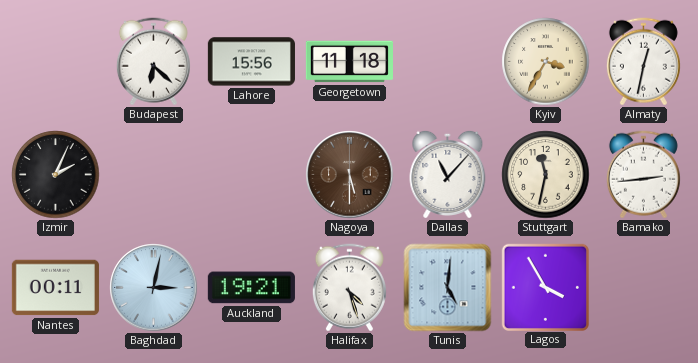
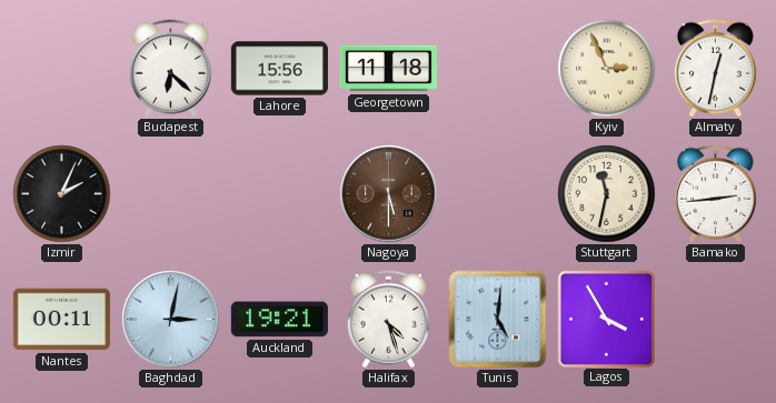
Kyiv: 3:35 -> 2:56 (607, 69)
Dallas: 11:07 -> none (448, 174)
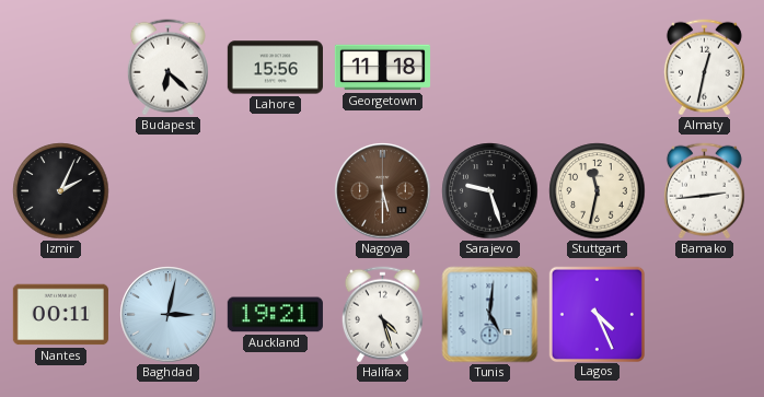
Kyiv: 2:56 -> none (607, 69)
Sarajevo: none -> 9:27 (490, 191)
Lagos: 3:55 -> 4:26 (597, 314)
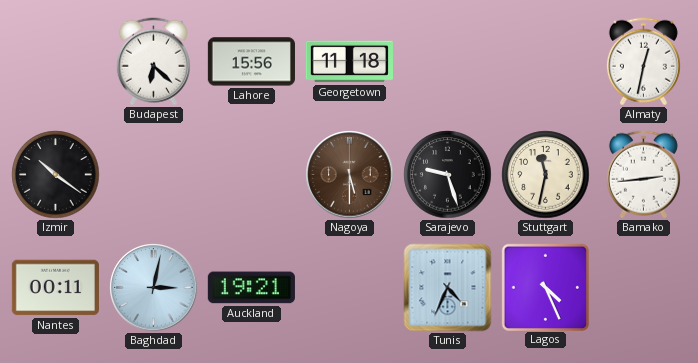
Izmir: 2:04 -> 10:21 (56, 175)
Halifax: 4:27 -> none (382, 315)
Tunis: 5:01 -> 4:34 (448, 288)
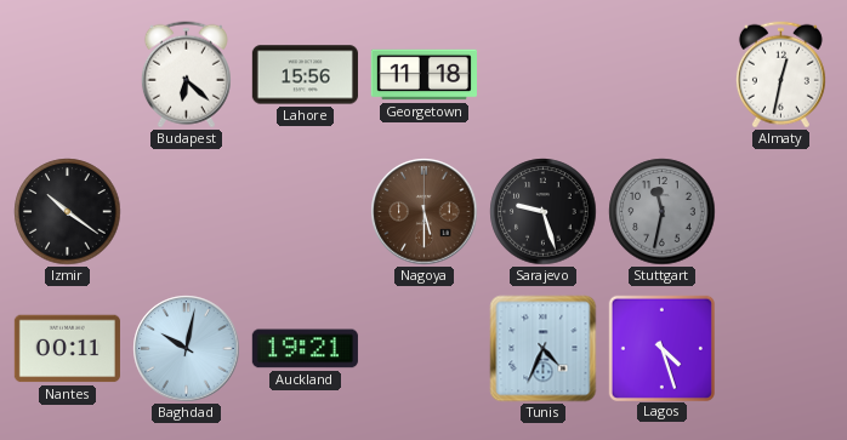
Stuttgart dial: cream -> grey (663, 212)
Bamako: 2:44 -> none (643, 175)
Baghdad: 3:02 -> 10:02 (187, 349)
Lagos: 4:26 -> 4:27 (661, 348)
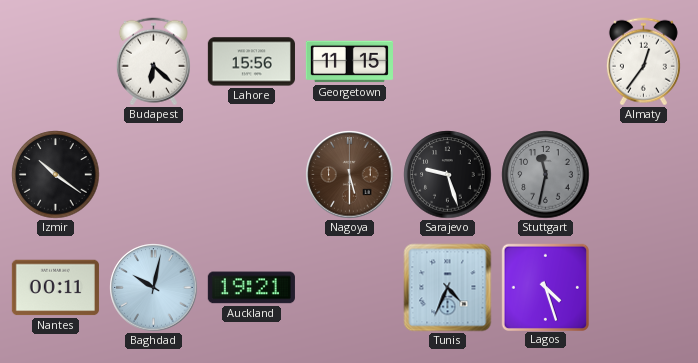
Georgetown: 11:18 -> 11:15 (349, 62)
Almaty: 12:32 -> 12:36 (643, 62)
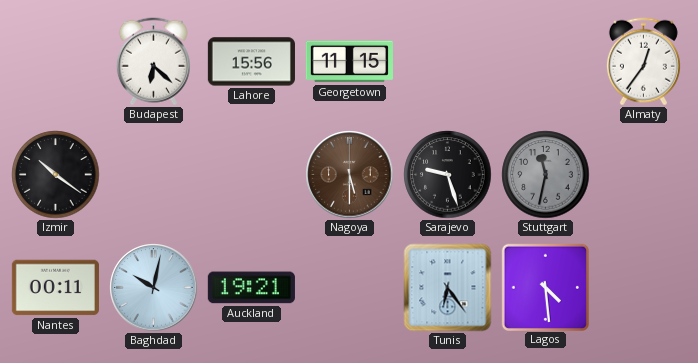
Tunis: 4:34 -> 6:24 (448, 288)
Lagos: 4:27 -> 4:29 (545, 287)
